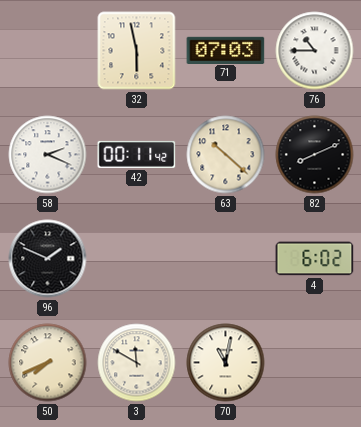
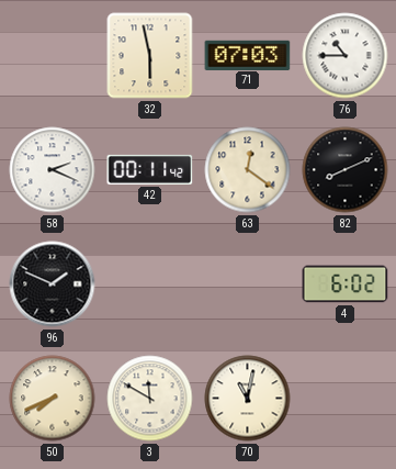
63: 10:22 -> 12:21 (248, 170)
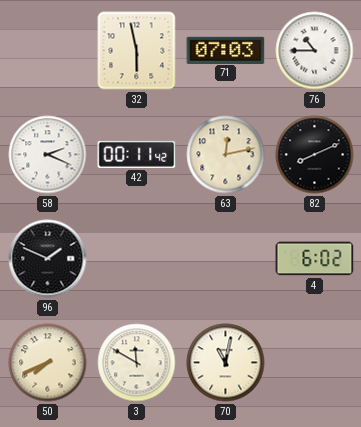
63: 12:21 -> 12:13 (226, 155)
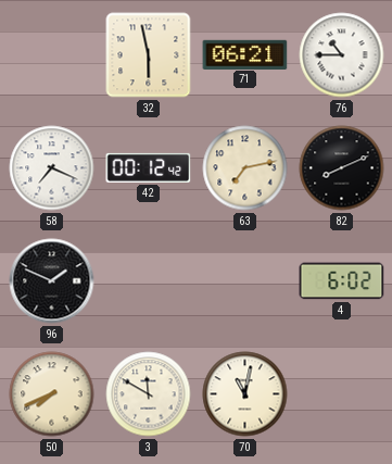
71: 07:03 -> 06:21 (245, 54)
58: 2:19 -> 7:19 (52, 168)
42: 00:11 -> 00:12 (149, 167)
63: 12:13 -> 7:13 (245, 168)
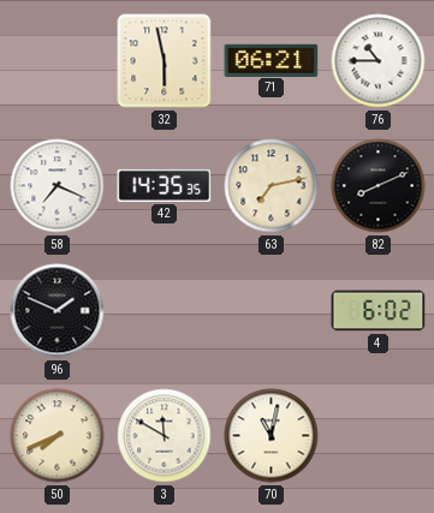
42: 00:12 -> 14:35 (165, 185)
